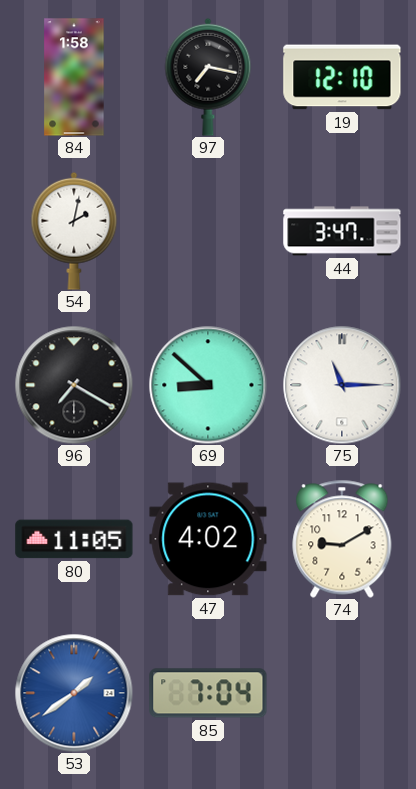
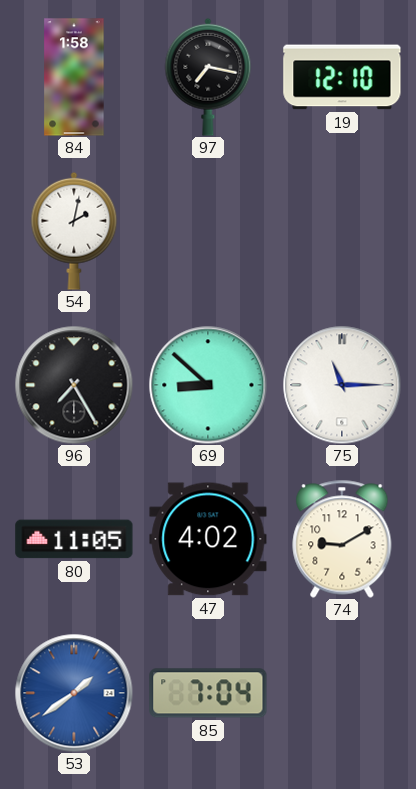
44: 3:47 -> none (342, 231)
96: 7:20 -> 7:25 (74, 385)
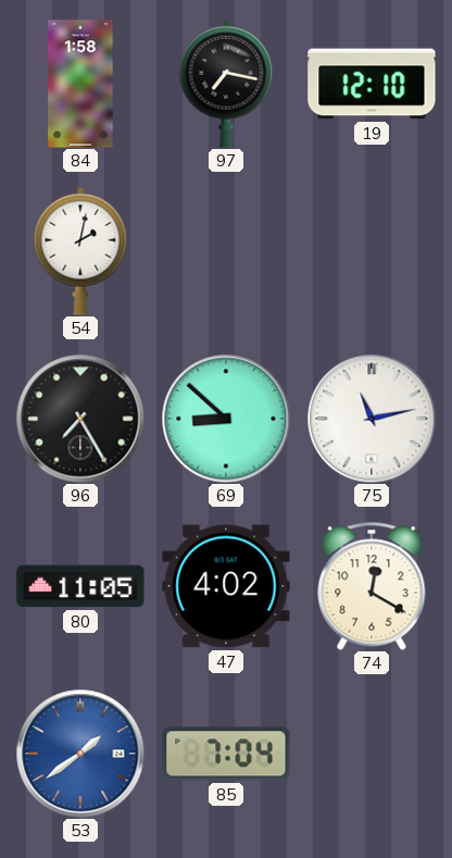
75: 11:15 -> 11:13 (372, 419)
74: 9:10 -> 12:20 (372, 586)
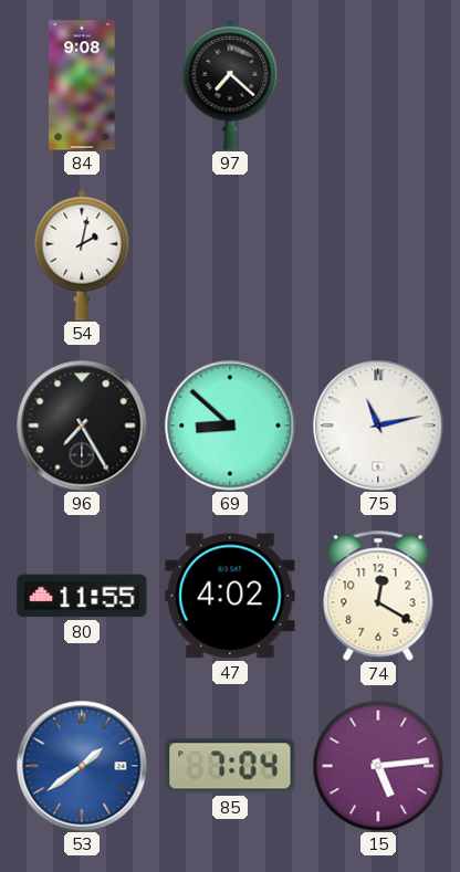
84: 1:58 -> 9:08 (82, 85)
97: 7:17 -> 7:22 (230, 85)
19: 12:10 -> none (372, 84)
80: 11:05 -> 11:55 (82, 596)
15: none -> 5:14 (378, 766)
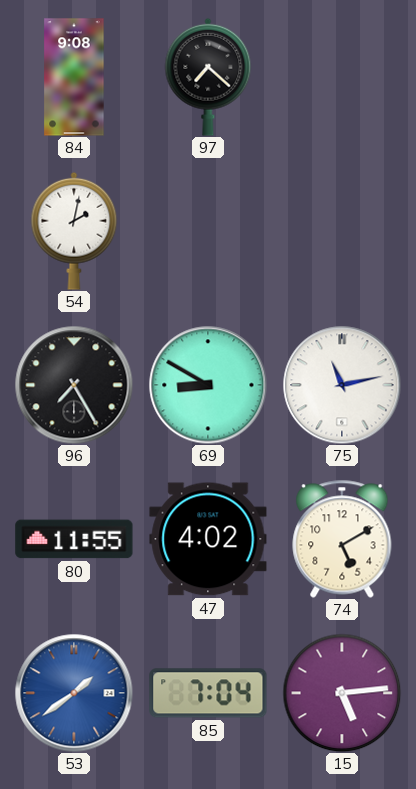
69: 8:52 -> 8:50 (208, 385)
74: 12:20 -> 5:10 (342, 539)
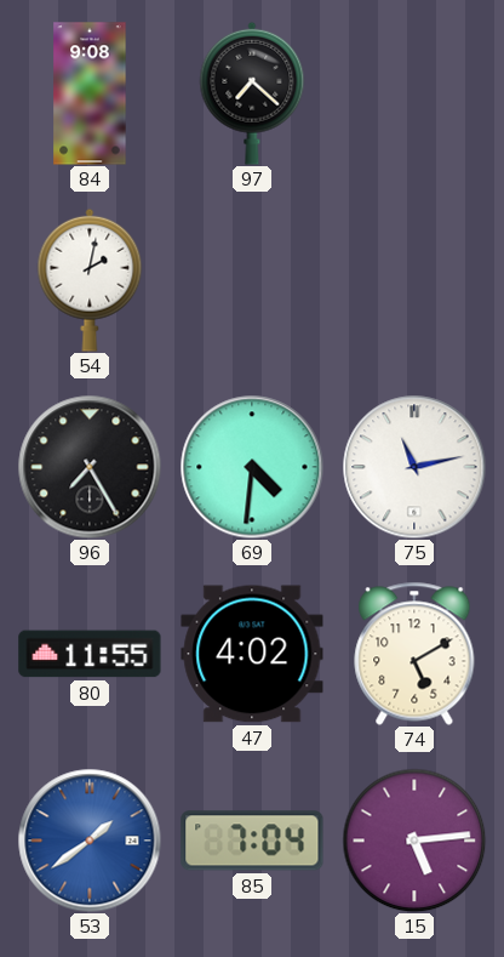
69: 8:50 -> 4:31 (252, 467)
